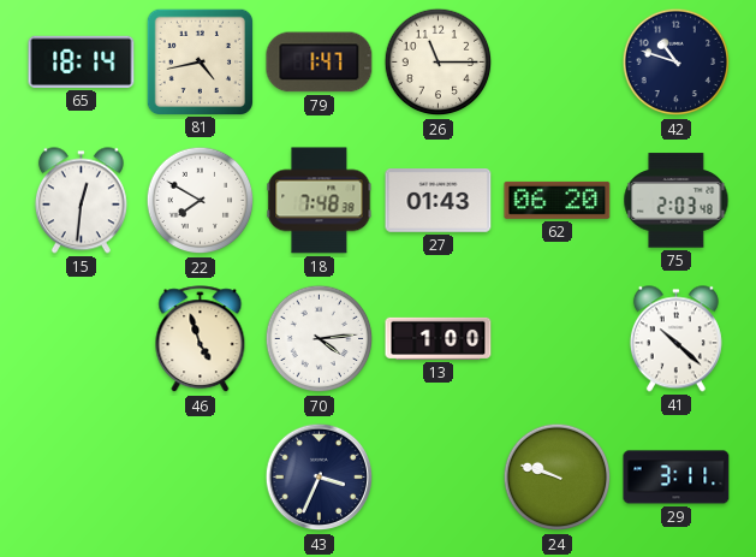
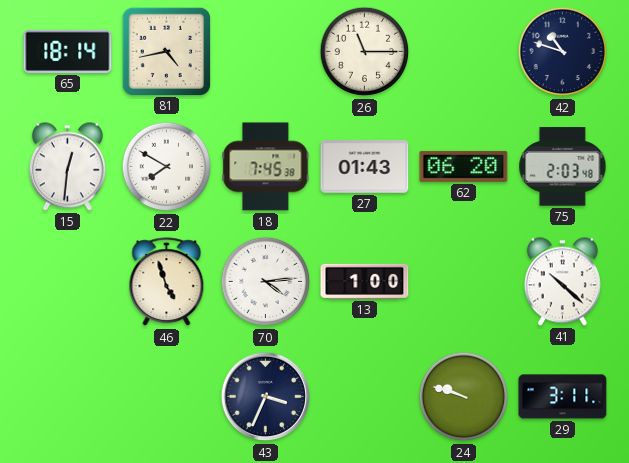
79: 1:47 -> none (320, 63)
18: 7:48 -> 7:45 (266, 167)
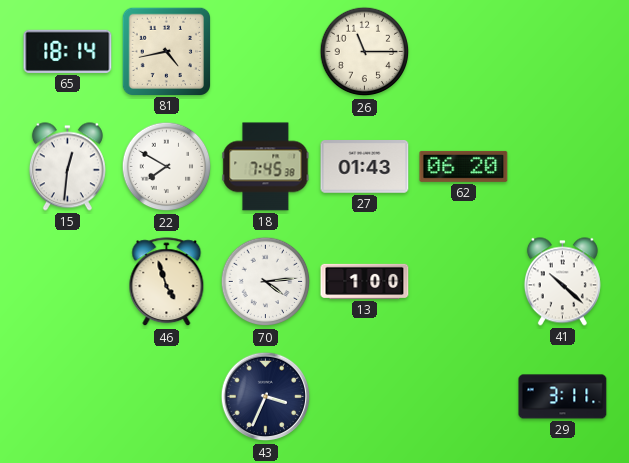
42: 10:48 -> none (563, 52)
75: 2:03 -> none (563, 167)
24: 9:48 -> none (464, 397)
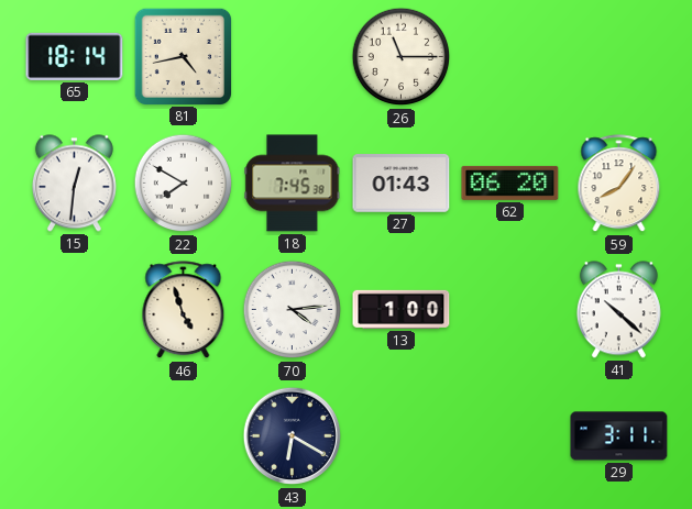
59: none -> 8:06 (619, 184)
43: 3:34 -> 6:20 (293, 436)
